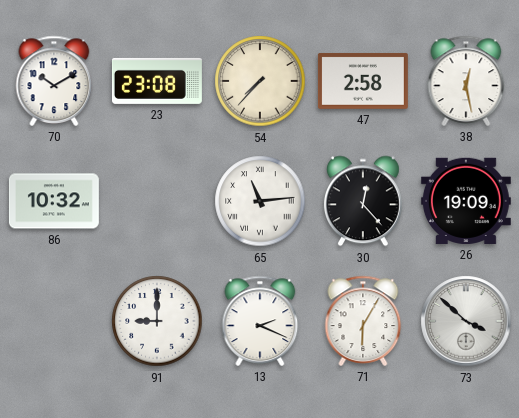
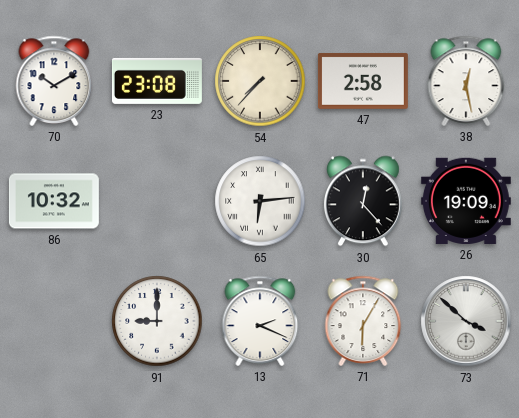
65: 11:14 -> 6:14 (260, 201)
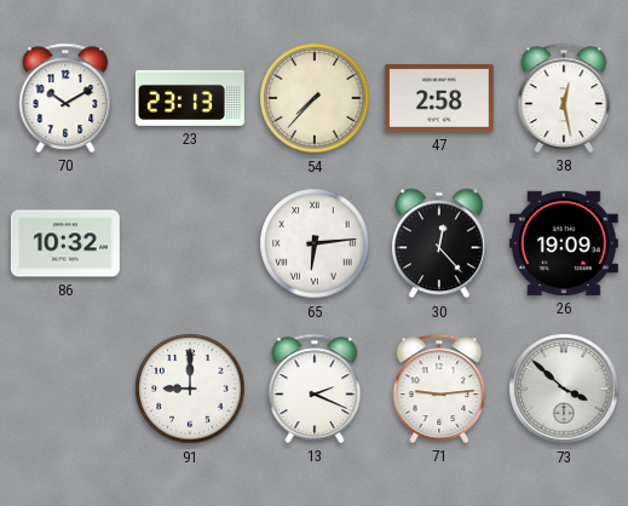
23: 23:08 -> 23:13 (190, 98)
71: 6:05 -> 9:14 (439, 389)
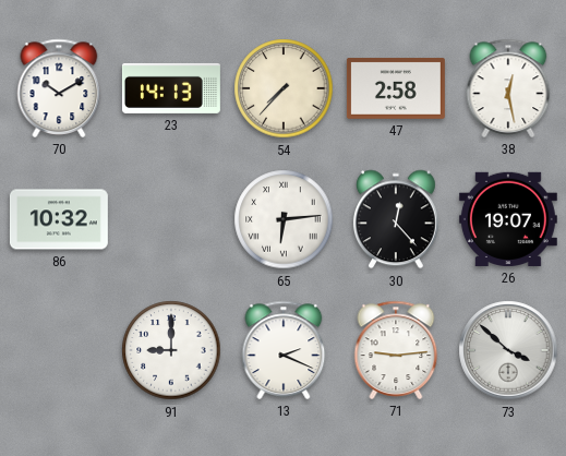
23: 23:13 -> 14:13 (171, 88)
26: 19:09 -> 19:07 (508, 219)
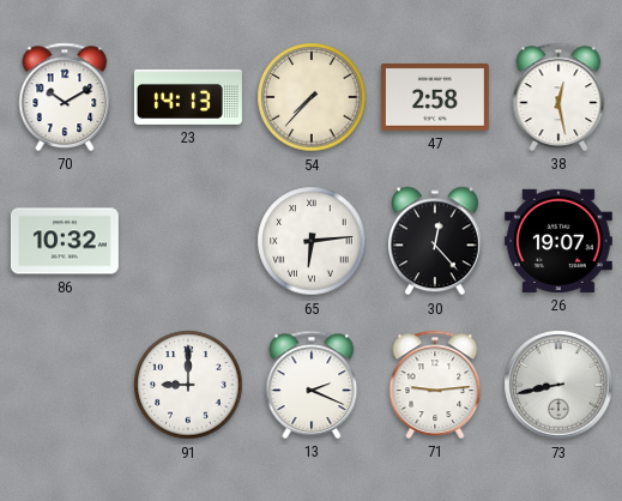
73: 3:52 -> 8:43 (558, 385)
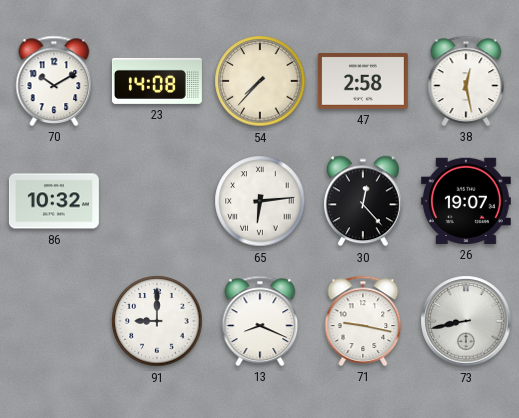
23: 14:13 -> 14:08 (157, 81)
13: 2:19 -> 8:19 (260, 321)
71: 9:14 -> 9:17 (363, 321)
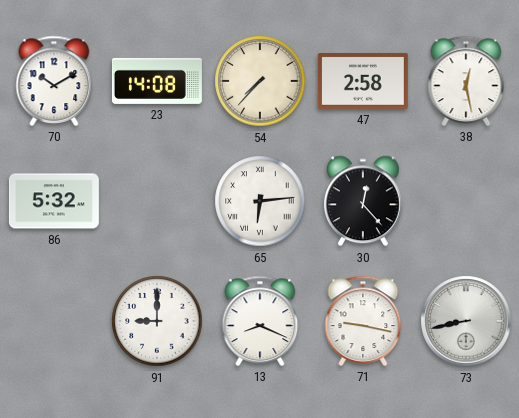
86: 10:32 -> 5:32 (54, 201)
26: 19:07 -> none (466, 201)
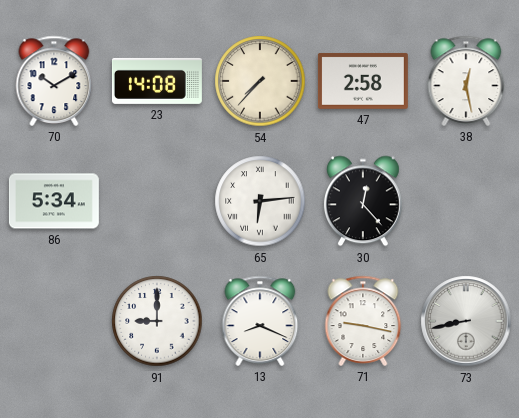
86: 5:32 -> 5:34 (54, 201)
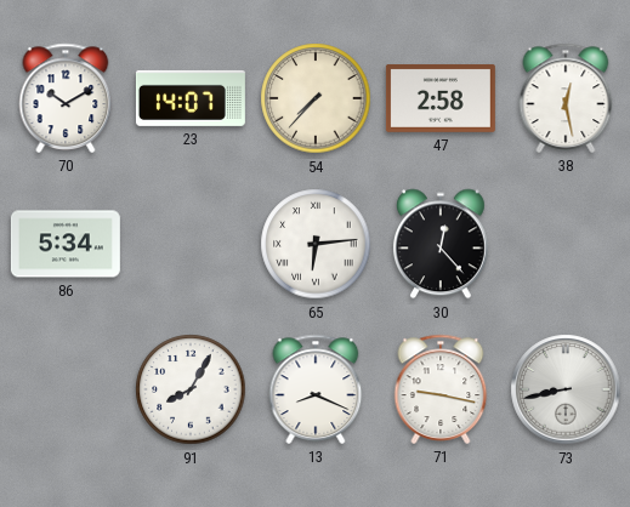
23: 14:08 -> 14:07 (191, 98)
91: 9:00 -> 8:05 (191, 389)
